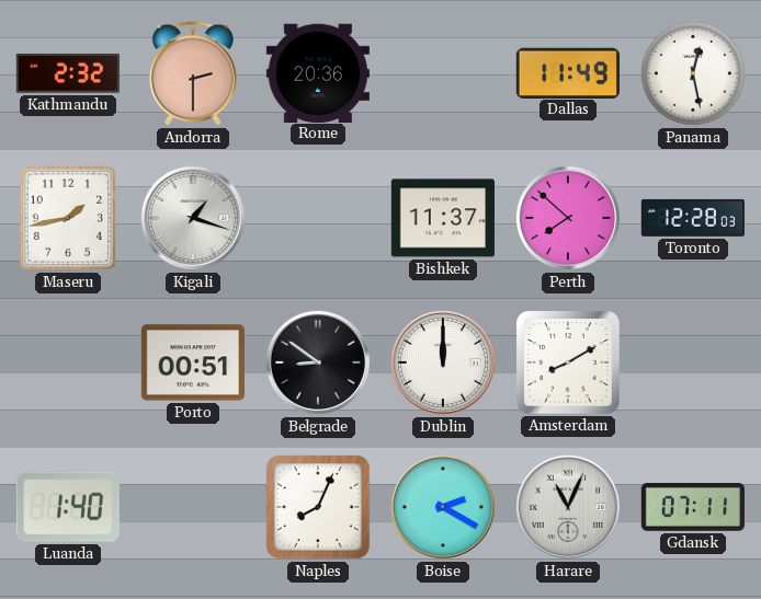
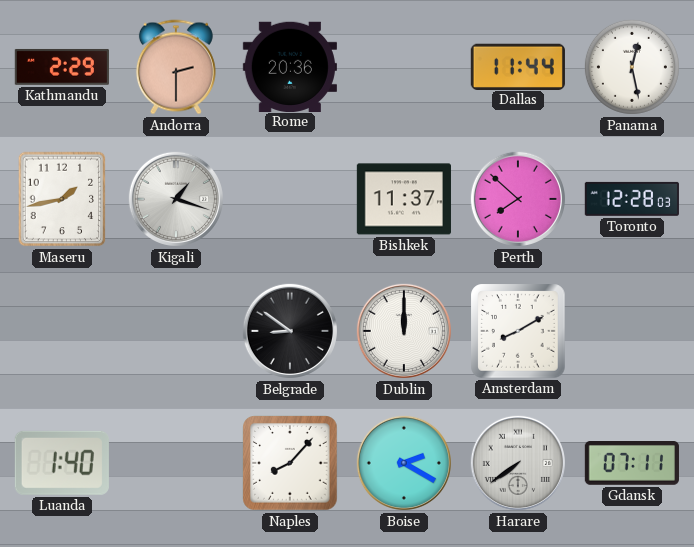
Kathmandu: 2:32 -> 2:29 (62, 67)
Dallas: 11:49 -> 11:44 (518, 66)
Porto: 00:51 -> none (193, 362)
Naples: 8:04 -> 8:07 (290, 463)
Harare: 11:04 -> 7:39 (518, 463)
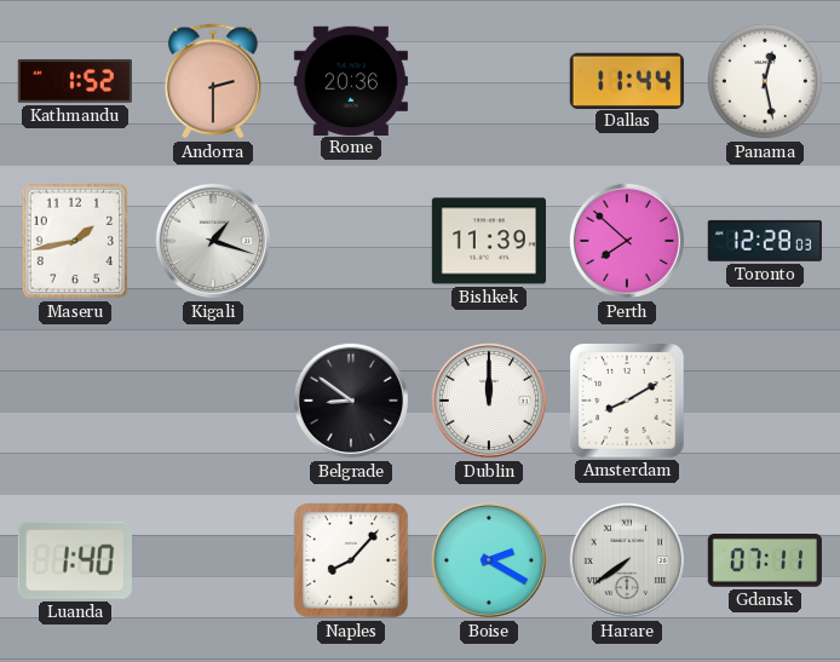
Kathmandu: 2:29 -> 1:52 (75, 81)
Bishkek: 11:37 -> 11:39 (489, 241)
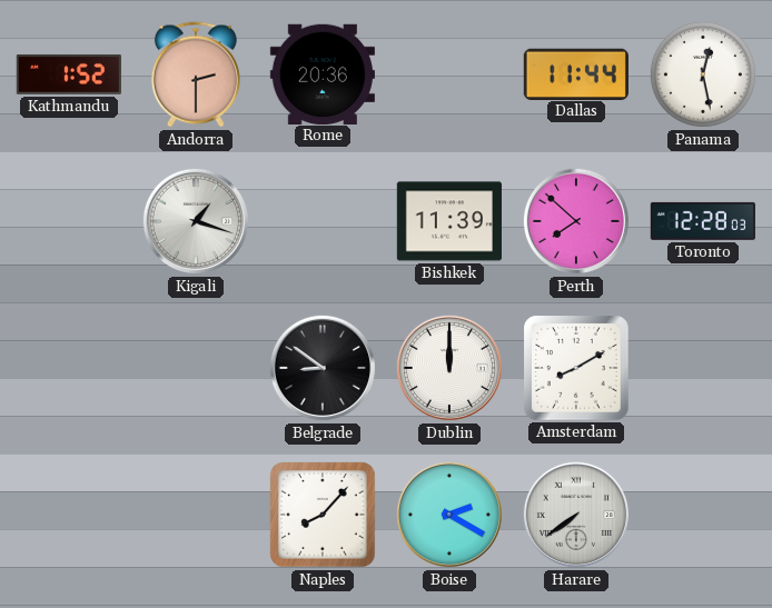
Maseru: 1:43 -> none (75, 241)
Luanda: 1:40 -> none (75, 560)
Gdansk: 07:11 -> none (765, 562)
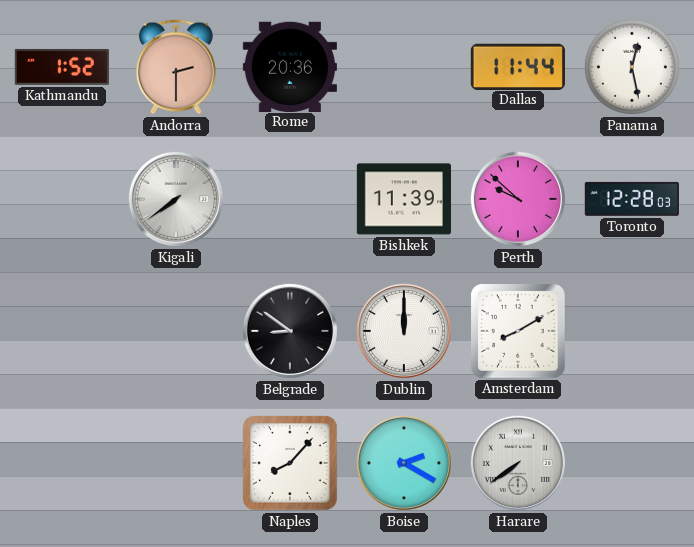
Kigali: 1:18 -> 7:39 (176, 199)
Perth: 7:52 -> 9:52 (518, 199)
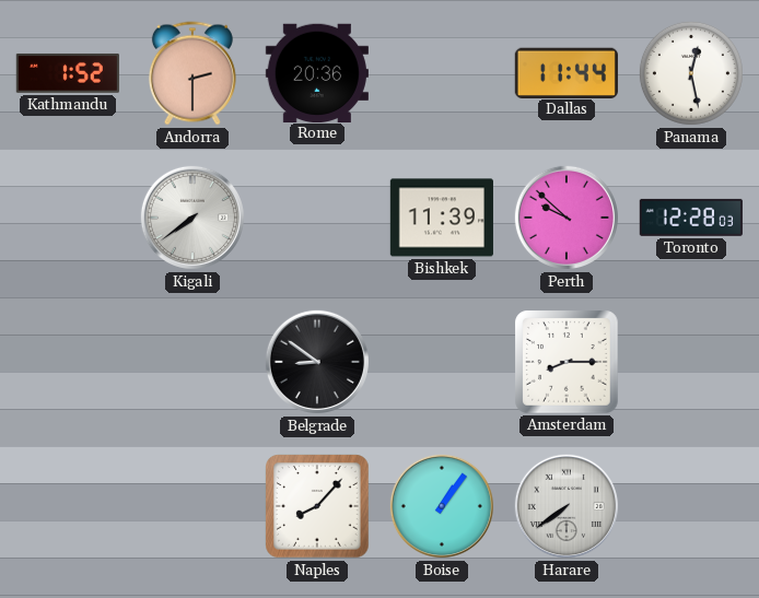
Dublin: 12:00 -> none (404, 331)
Amsterdam: 8:10 -> 8:15 (567, 362)
Boise: 2:20 -> 1:06 (442, 506)
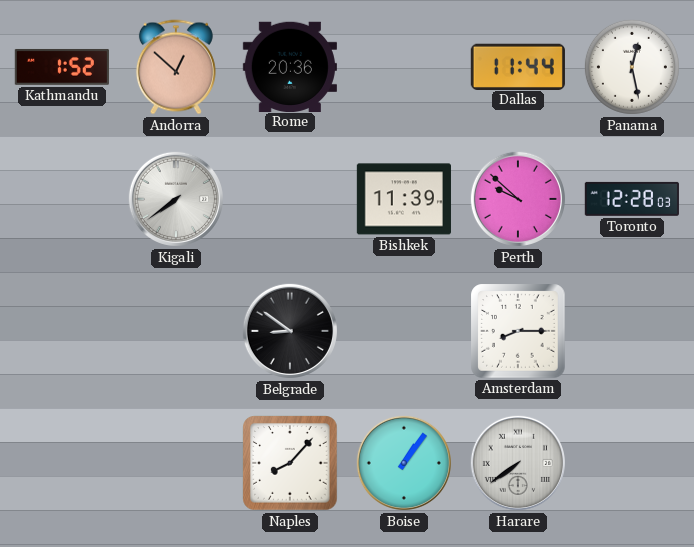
Andorra: 2:30 -> 12:52 (176, 67)
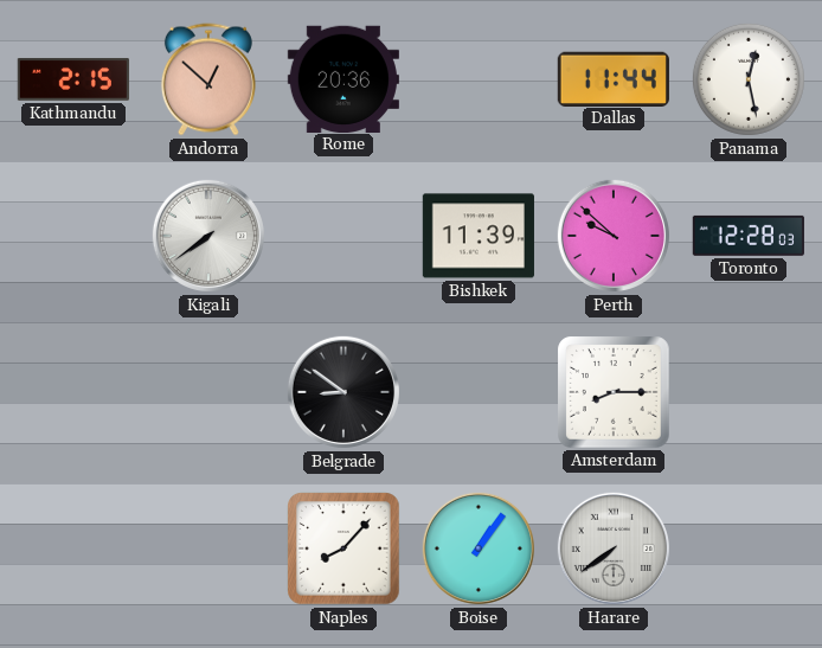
Kathmandu: 1:52 -> 2:15 (73, 79)
